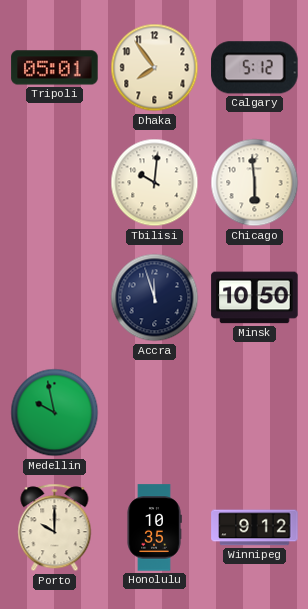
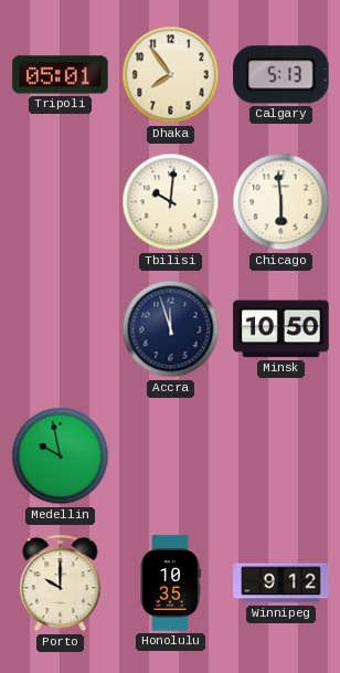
Calgary: 5:12 -> 5:13 (281, 75)
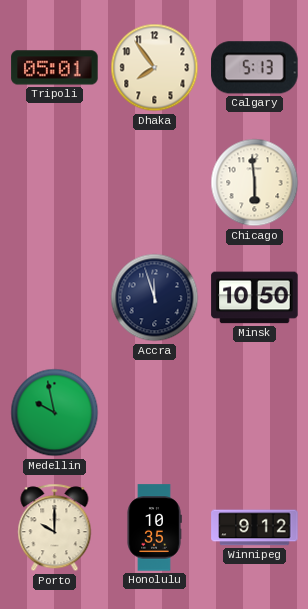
Tbilisi: 10:01 -> none (171, 202)
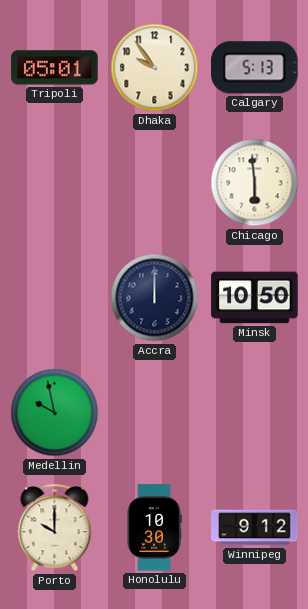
Dhaka: 7:54 -> 9:54 (155, 68)
Accra: 11:57 -> 12:00 (155, 298)
Honolulu: 10:35 -> 10:30 (154, 528)
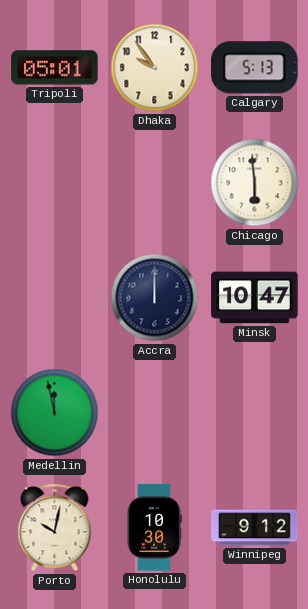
Minsk: 10:50 -> 10:47 (255, 298)
Medellin: 9:58 -> 11:58 (55, 413)
Porto: 10:00 -> 10:02 (55, 528)
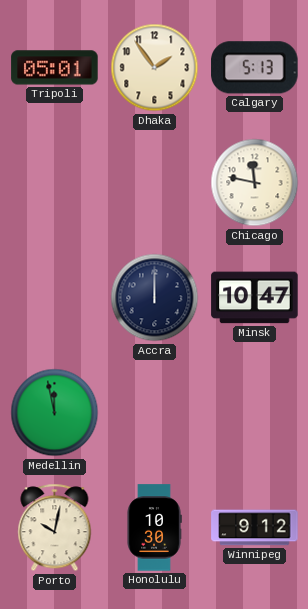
Dhaka: 9:54 -> 1:54 (155, 68)
Chicago: 5:59 -> 11:47 (255, 183)
